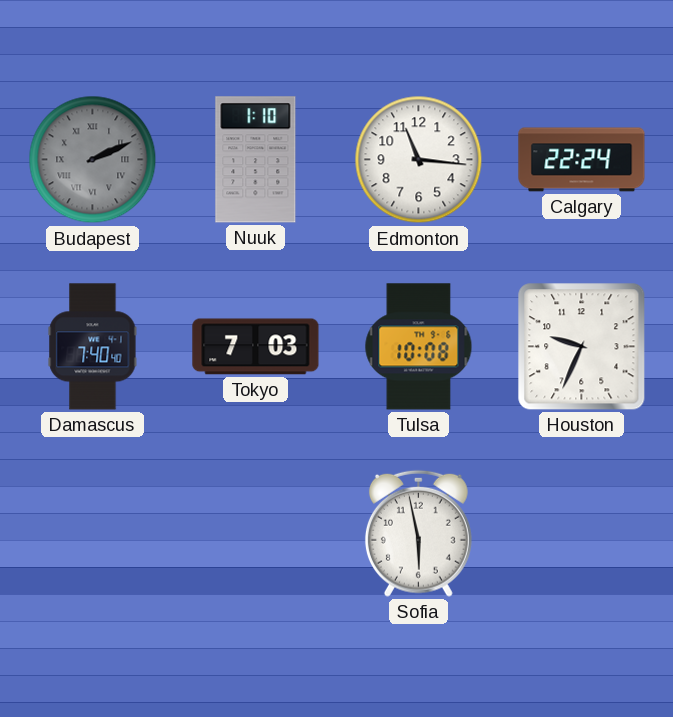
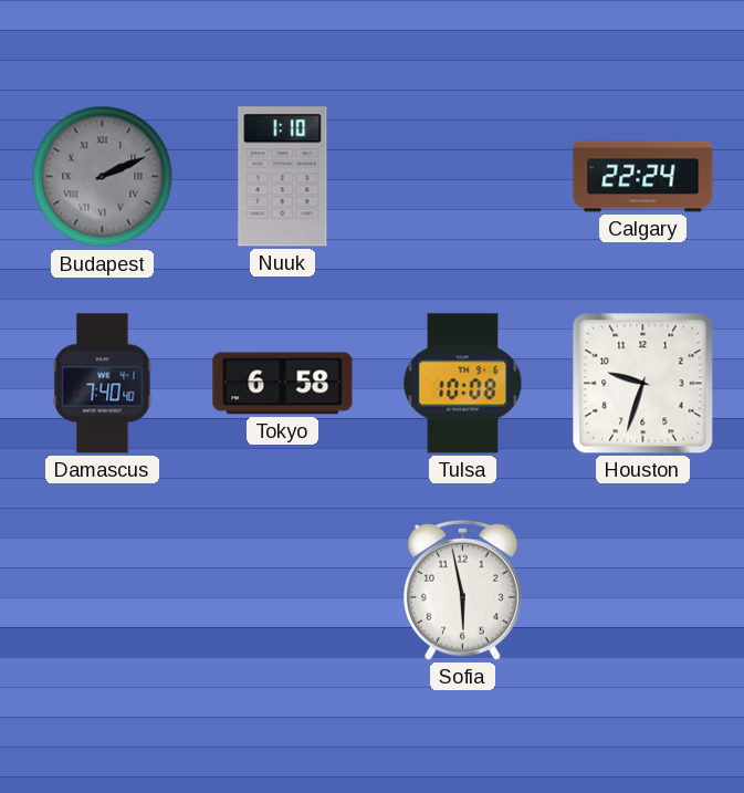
Edmonton: 11:16 -> none (419, 160)
Tokyo: 7:03 -> 6:58 (283, 384)
Houston: 9:34 -> 9:33 (643, 384)
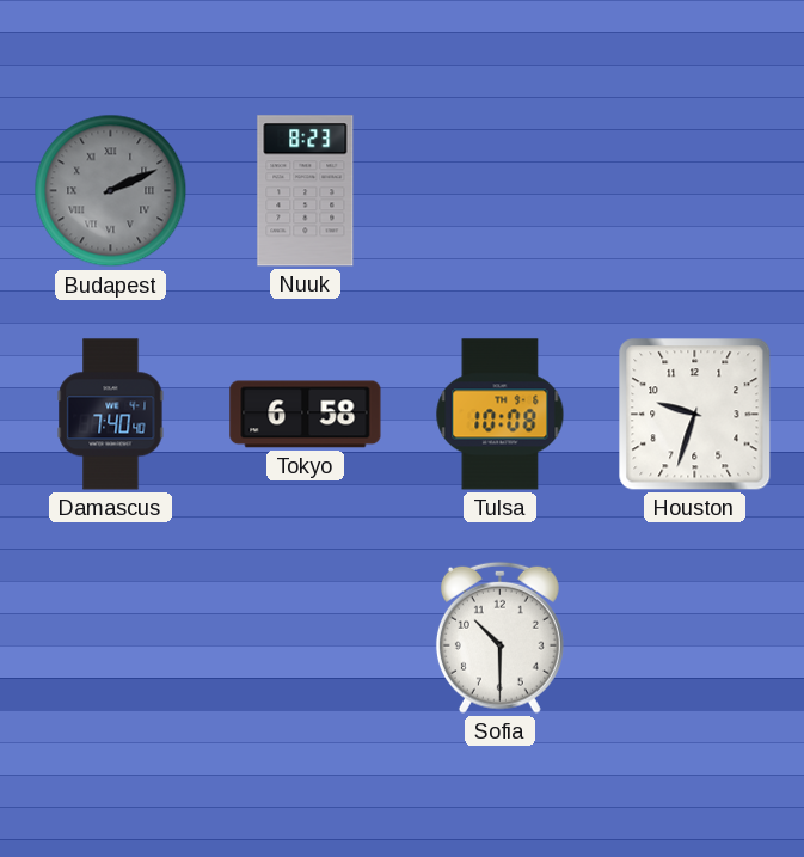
Nuuk: 1:10 -> 8:23 (306, 191)
Calgary: 22:24 -> none (643, 177)
Sofia: 5:58 -> 10:30 (499, 637)
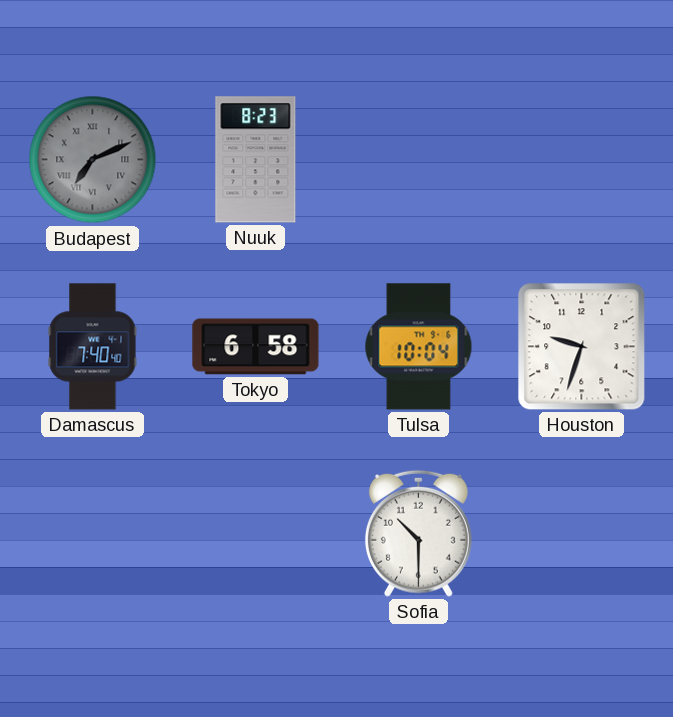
Budapest: 2:11 -> 7:11 (93, 160)
Tulsa: 10:08 -> 10:04 (419, 347)
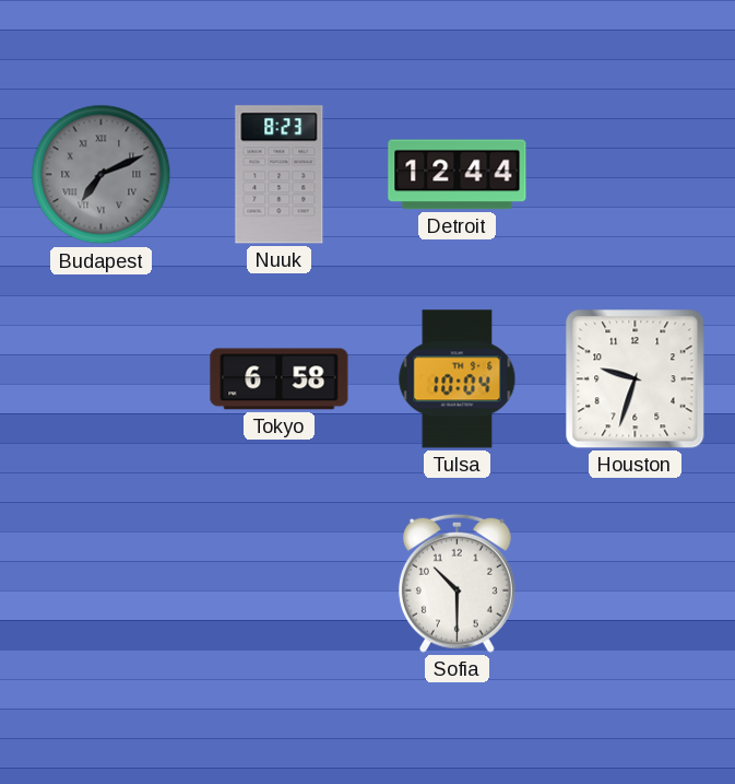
Detroit: none -> 12:44 (458, 175)
Damascus: 7:40 -> none (93, 347)
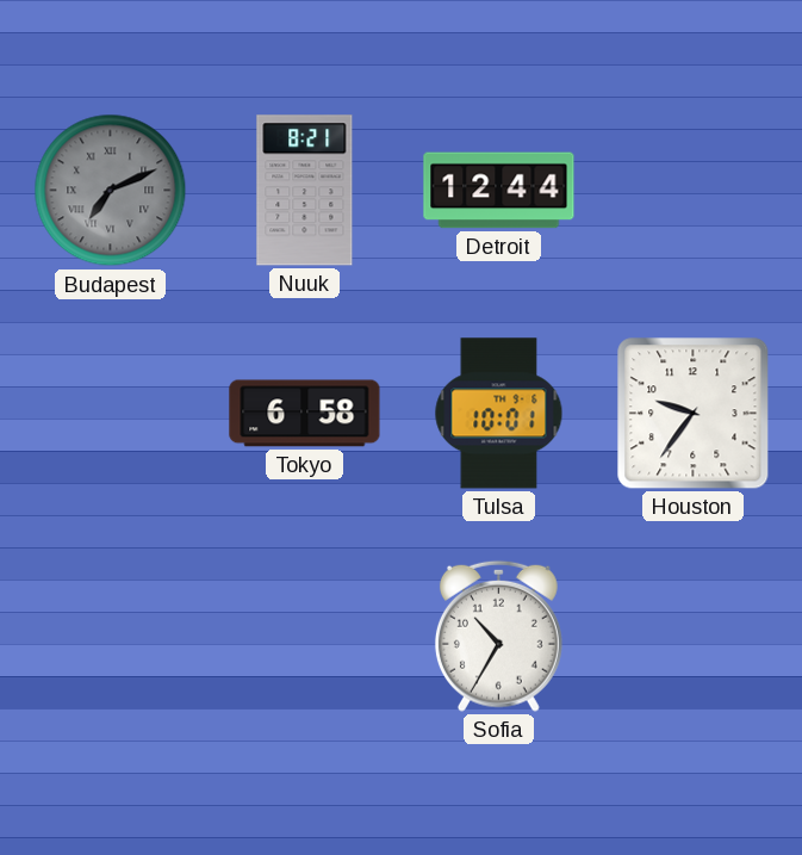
Nuuk: 8:23 -> 8:21 (305, 191)
Tulsa: 10:04 -> 10:01 (499, 414)
Houston: 9:33 -> 9:36 (694, 414)
Sofia: 10:30 -> 10:35 (498, 636)
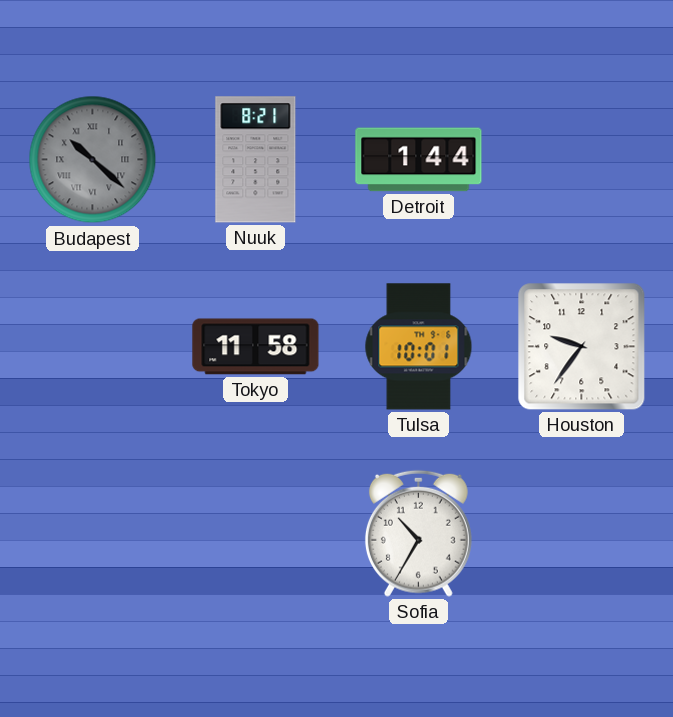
Budapest: 7:11 -> 10:22 (93, 160)
Detroit: 12:44 -> 1:44 (419, 160)
Tokyo: 6:58 -> 11:58 (256, 347)
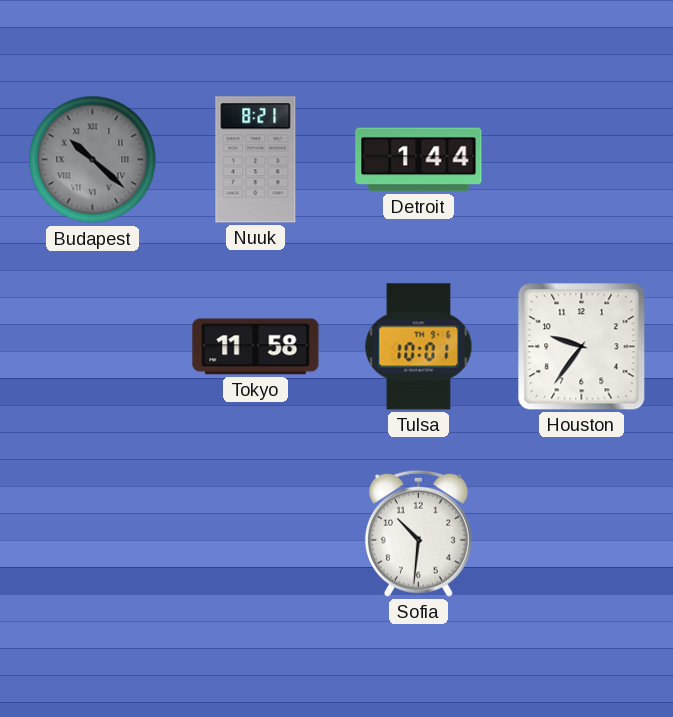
Sofia: 10:35 -> 10:31 (418, 533)
